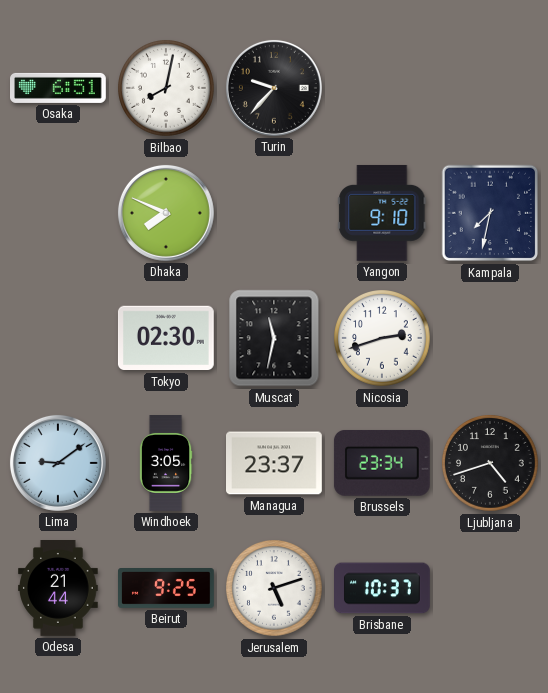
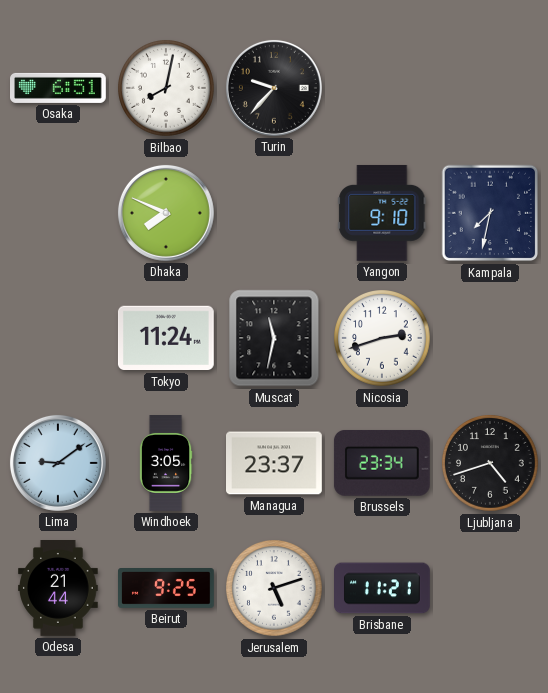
Tokyo: 02:30 -> 11:24 (166, 338)
Brisbane: 10:37 -> 11:21 (383, 588)
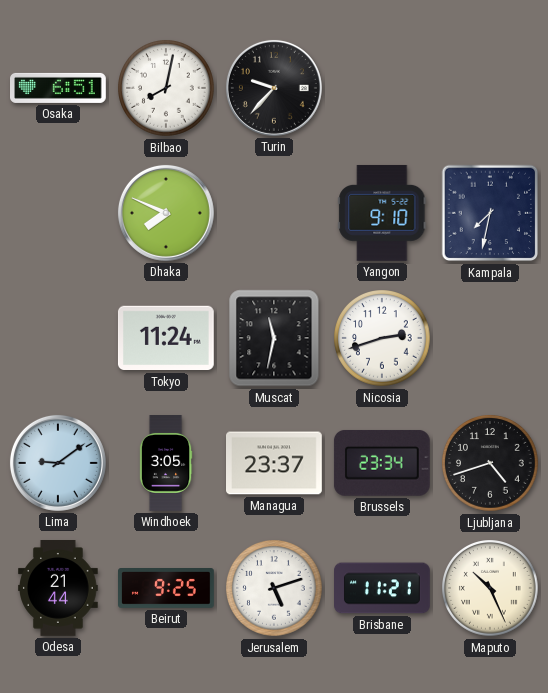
Maputo: none -> 10:26 (491, 589)
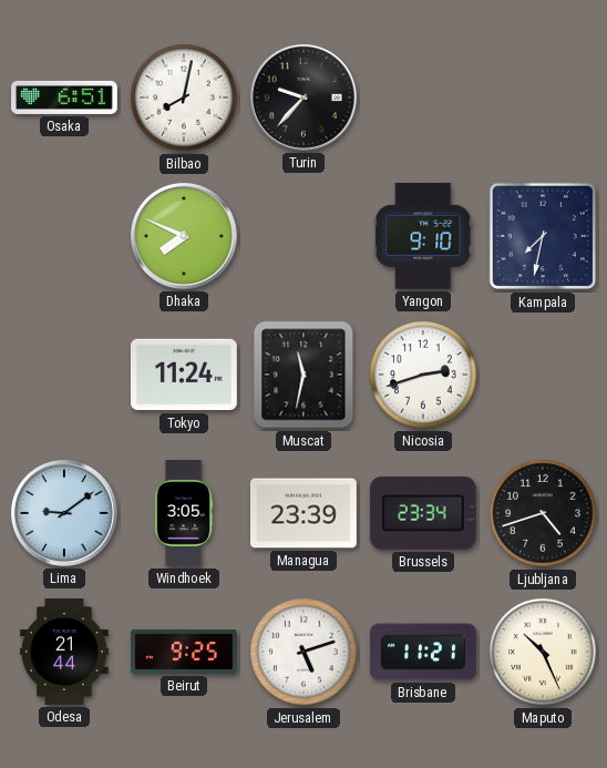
Managua: 23:37 -> 23:39 (305, 513)
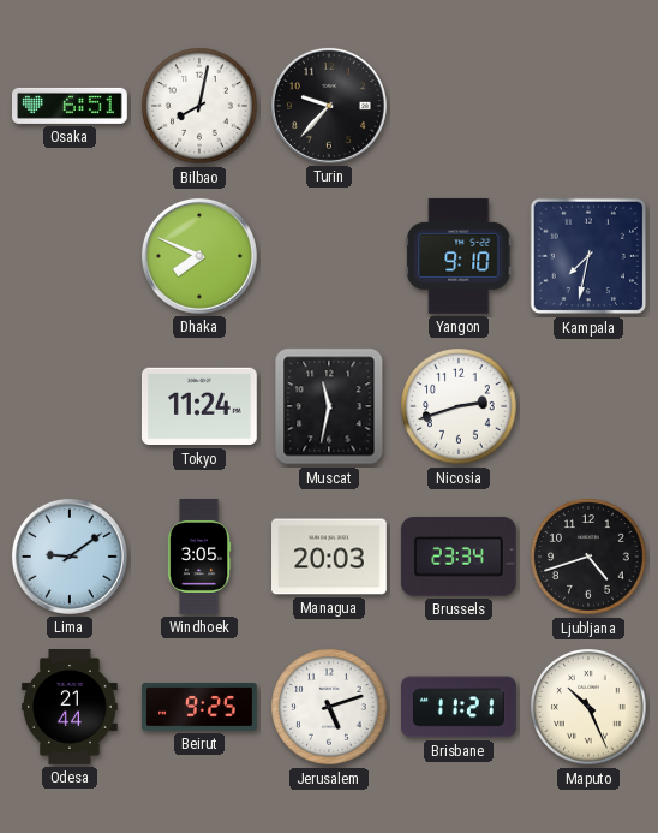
Managua: 23:39 -> 20:03 (330, 557)
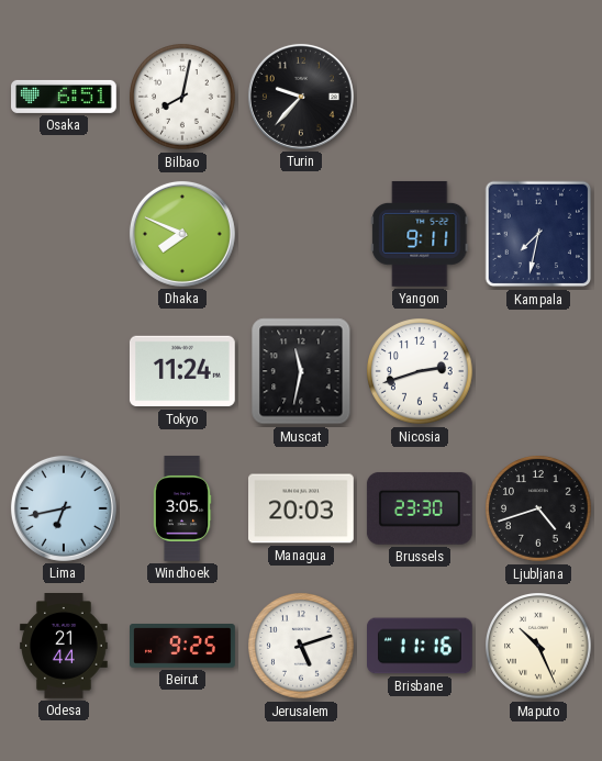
Yangon: 9:10 -> 9:11 (420, 234)
Lima: 9:09 -> 6:43 (64, 508)
Brussels: 23:34 -> 23:30 (420, 508)
Brisbane: 11:21 -> 11:16 (421, 646)
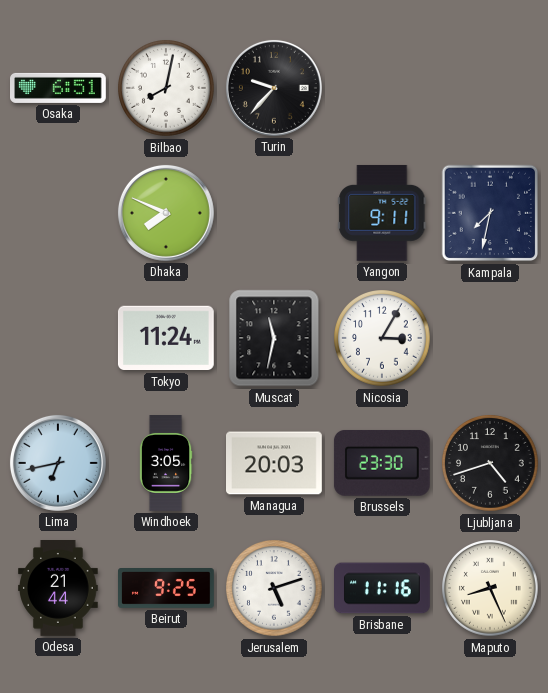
Nicosia: 2:42 -> 3:05 (383, 339)
Maputo: 10:26 -> 8:26 (491, 589)
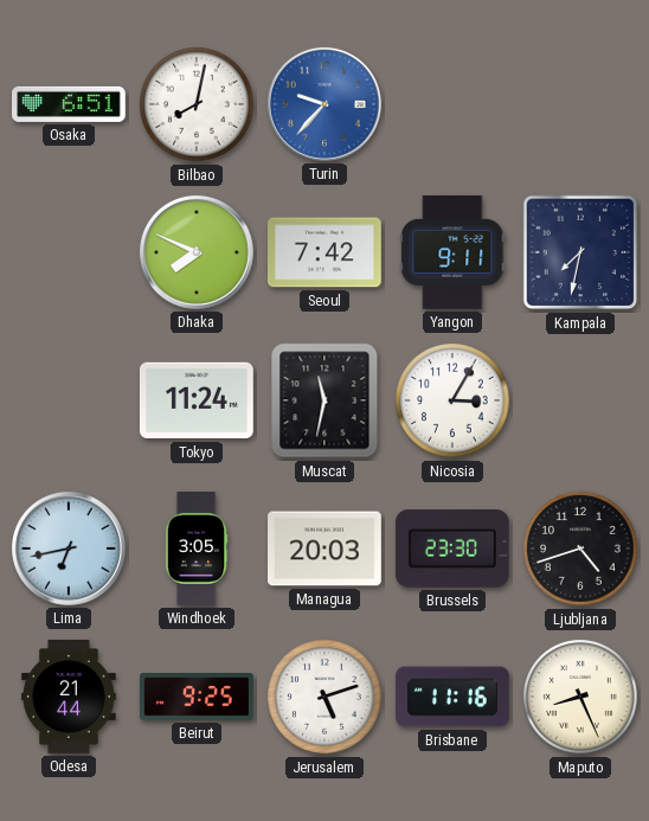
Turin dial: black -> blue (324, 104)
Seoul: none -> 7:42 (326, 252)
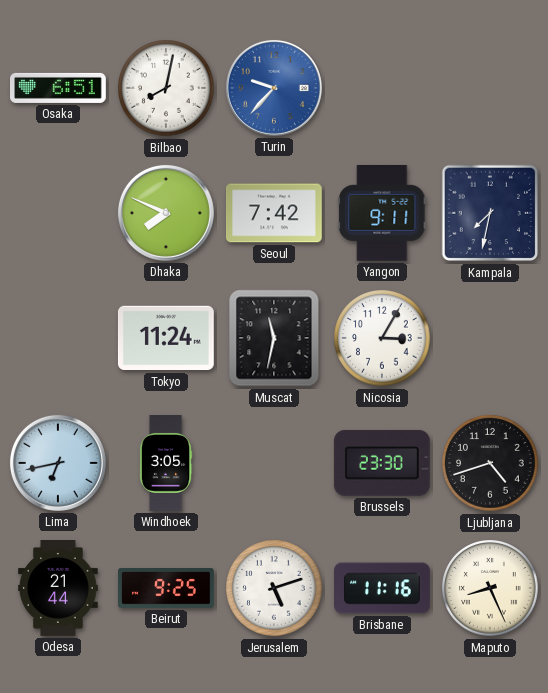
Managua: 20:03 -> none (326, 549)
